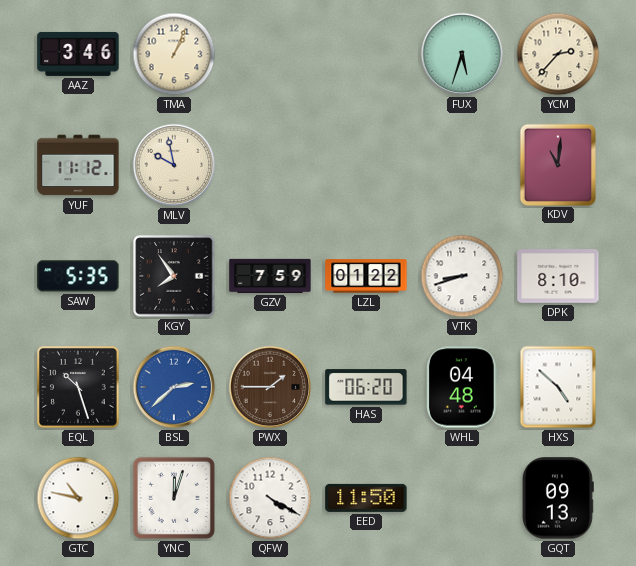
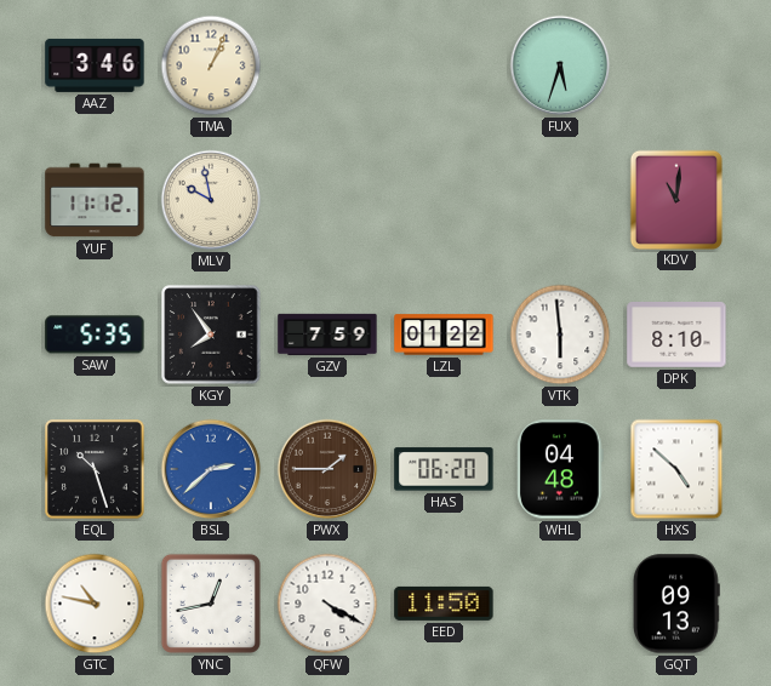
YCM: 2:37 -> none (558, 54)
VTK: 8:42 -> 5:59 (560, 335)
YNC: 12:03 -> 12:43 (211, 604)
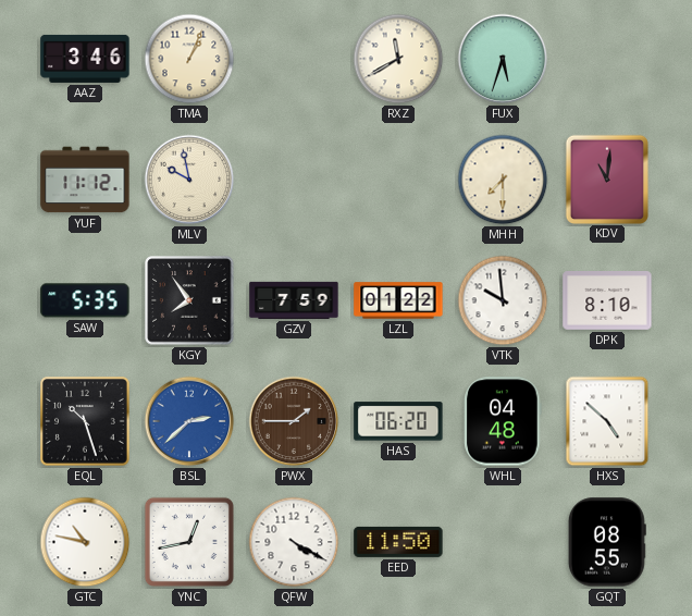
RXZ: none -> 11:40 (398, 59)
MHH: none -> 7:30 (503, 180)
VTK: 5:59 -> 9:59 (503, 300)
GQT: 09:13 -> 08:55 (607, 542)
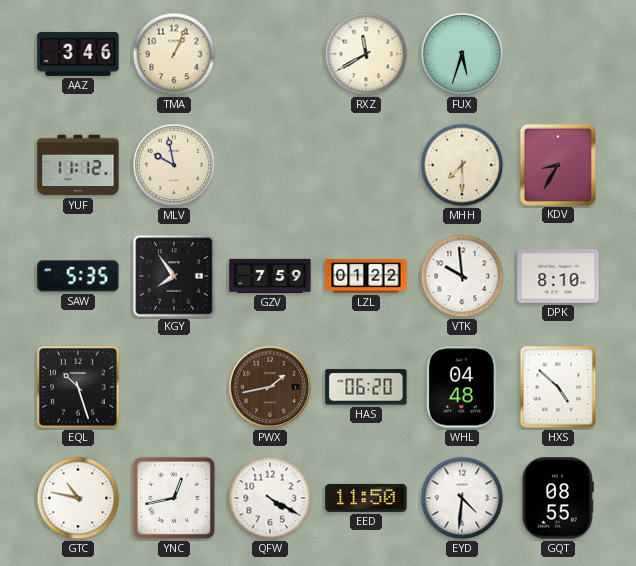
KDV: 11:01 -> 8:35 (558, 164)
BSL: 2:38 -> none (189, 421)
PWX: 1:45 -> 1:43 (270, 387)
EYD: none -> 4:31 (462, 498)
